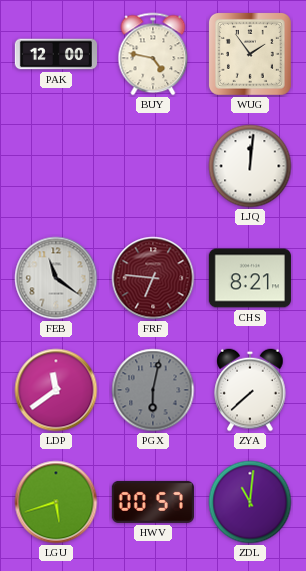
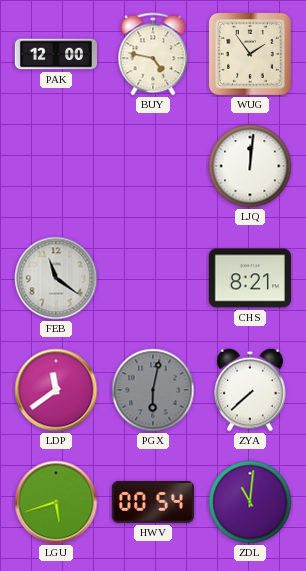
FRF: 6:46 -> none (153, 278)
HWV: 00:57 -> 00:54 (153, 502)
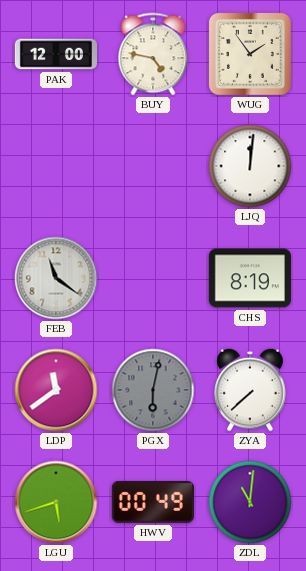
CHS: 8:21 -> 8:19 (250, 278)
HWV: 00:54 -> 00:49 (153, 502)
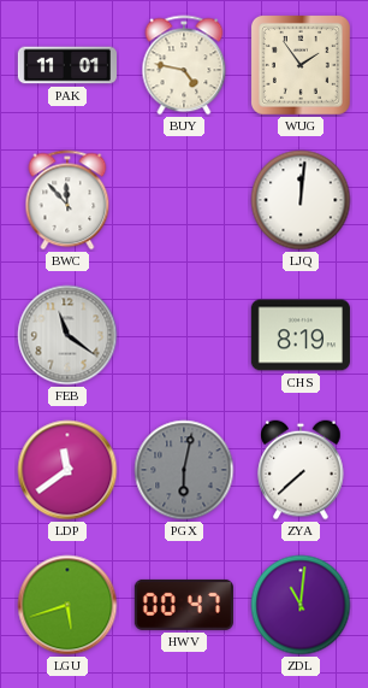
PAK: 12:00 -> 11:01 (66, 65)
BWC: none -> 11:53 (67, 200)
HWV: 00:49 -> 00:47 (184, 605)
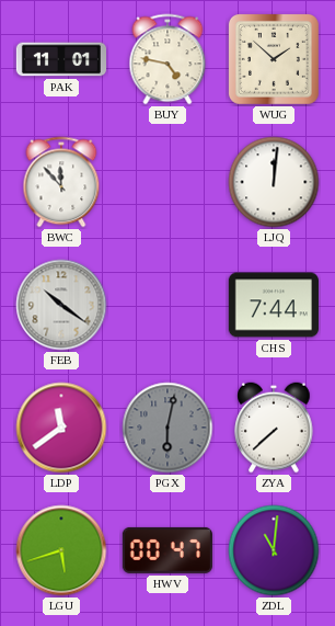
WUG: 1:54 -> 1:52 (274, 59)
FEB: 11:21 -> 10:21 (61, 305)
CHS: 8:19 -> 7:44 (274, 305)
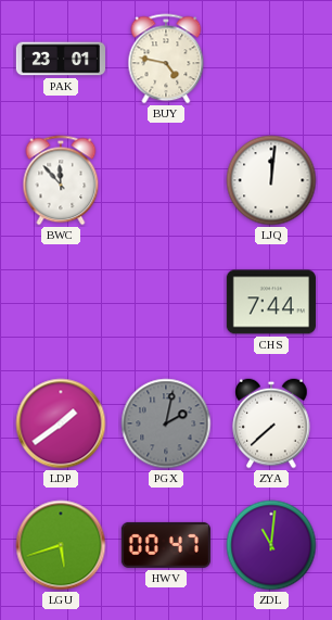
PAK: 11:01 -> 23:01 (60, 59)
WUG: 1:52 -> none (274, 59)
FEB: 10:21 -> none (61, 305)
LDP: 11:39 -> 1:39 (61, 423)
PGX: 6:02 -> 2:02 (166, 423)
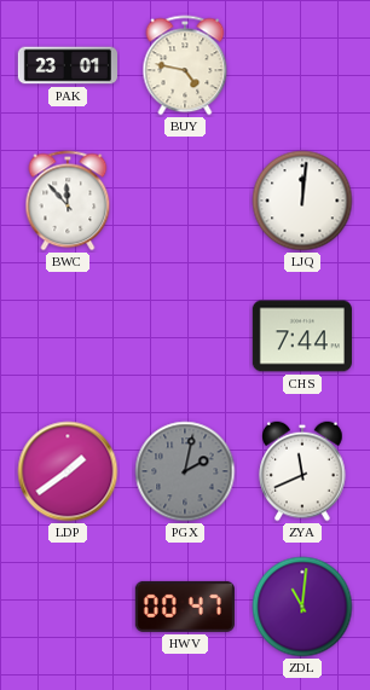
ZYA: 7:38 -> 11:41 (302, 471)
LGU: 5:42 -> none (61, 545)
